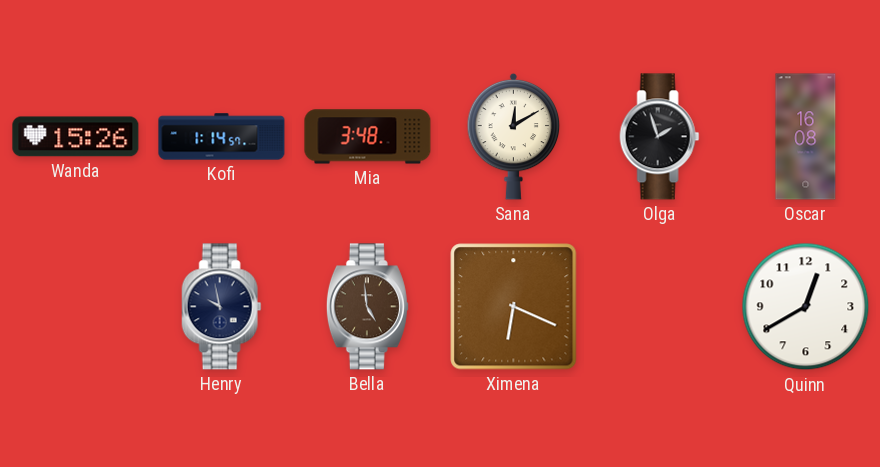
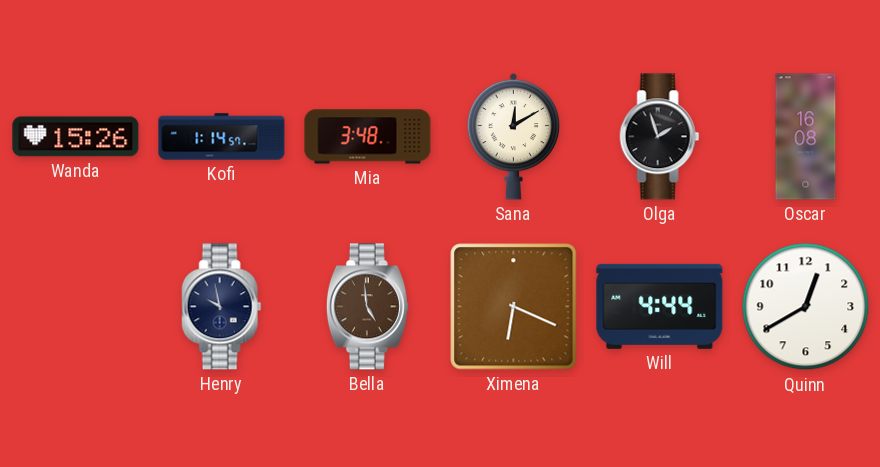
Will: none -> 4:44 (660, 306)
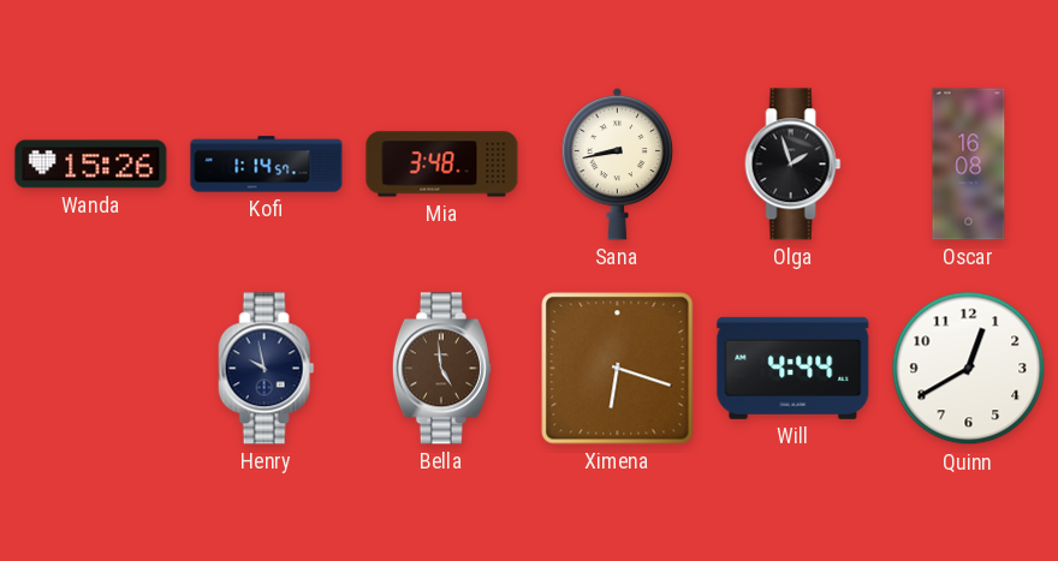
Sana: 12:10 -> 8:43 (618, 163)
Ximena: 6:19 -> 6:18 (618, 369)
